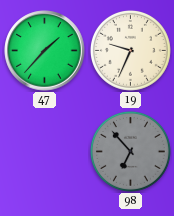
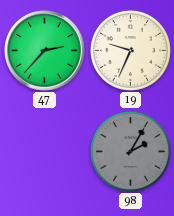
47: 1:37 -> 2:37 (45, 51)
98: 6:53 -> 2:05 (130, 151)
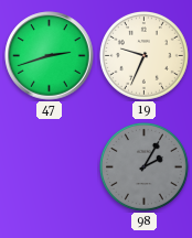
47: 2:37 -> 2:42 (50, 56)
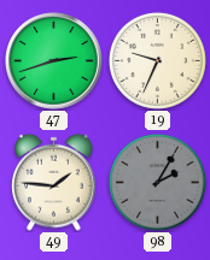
49: none -> 1:46 (54, 182)
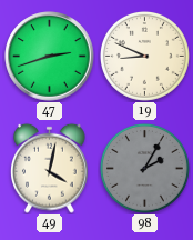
19: 9:34 -> 8:49 (144, 56)
49: 1:46 -> 4:02 (50, 168)
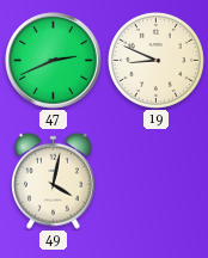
47: 2:42 -> 2:41 (54, 61)
98: 2:05 -> none (144, 168)
